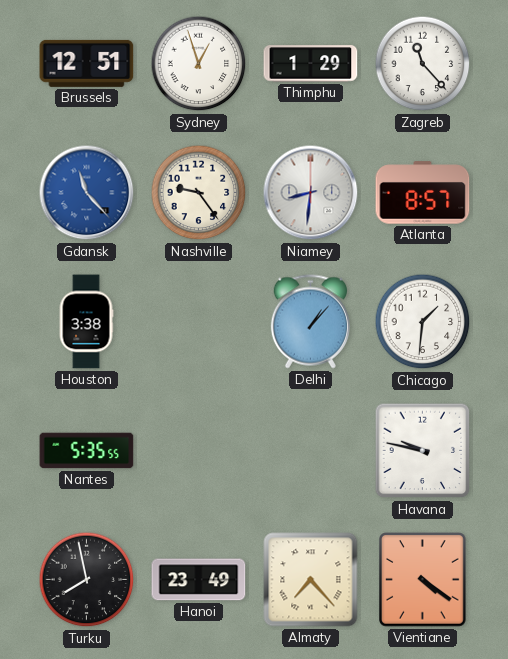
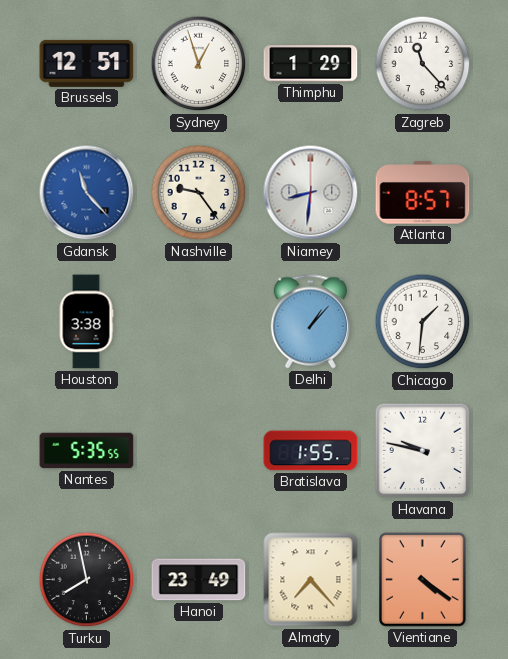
Bratislava: none -> 1:55 (311, 451)
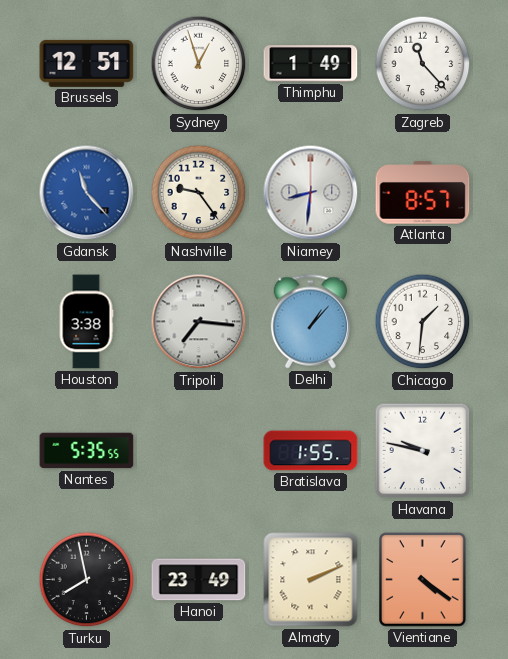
Thimphu: 1:29 -> 1:49 (311, 64)
Tripoli: none -> 7:16 (199, 322)
Almaty: 7:23 -> 2:11 (311, 580)
